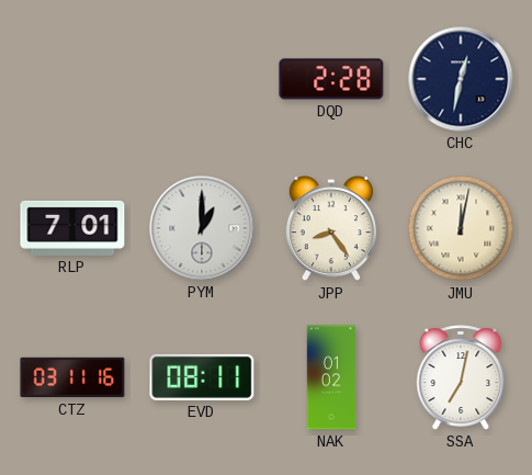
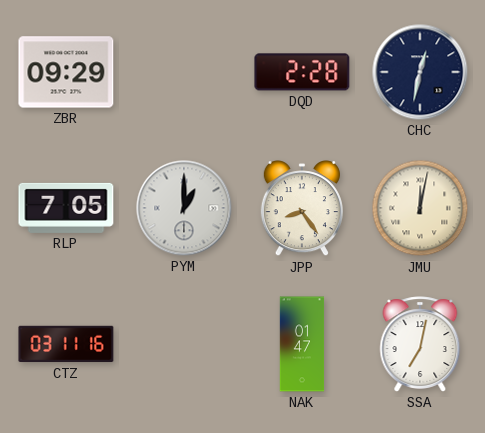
ZBR: none -> 09:29 (66, 72)
RLP: 7:01 -> 7:05 (66, 208)
EVD: 08:11 -> none (202, 377)
NAK: 01:02 -> 01:47 (302, 344)
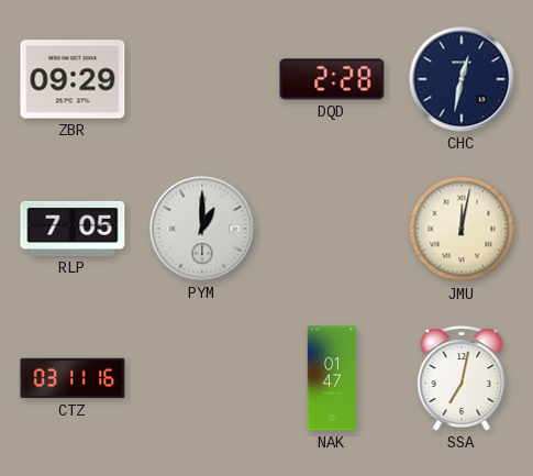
JPP: 8:24 -> none (302, 209)
